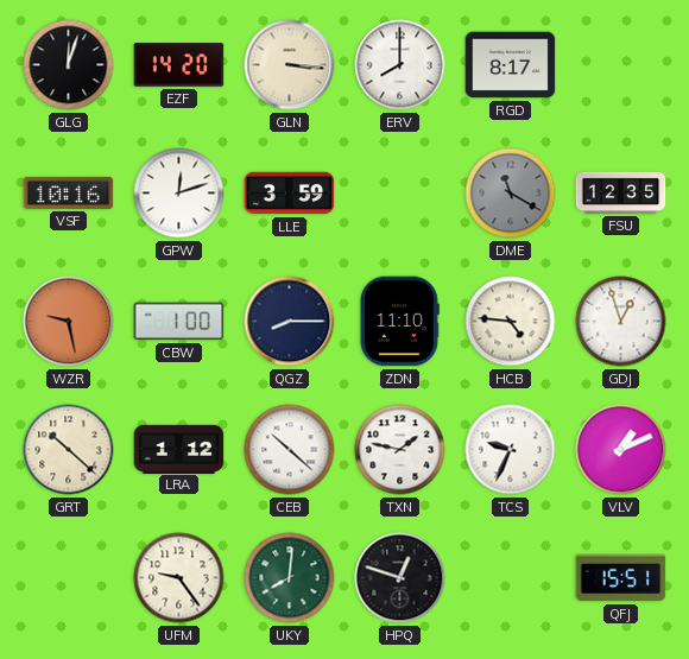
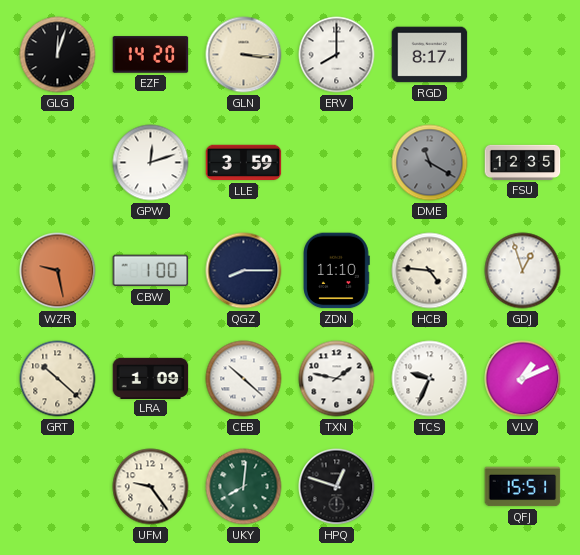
VSF: 10:16 -> none (69, 192)
LRA: 1:12 -> 1:09 (151, 378)
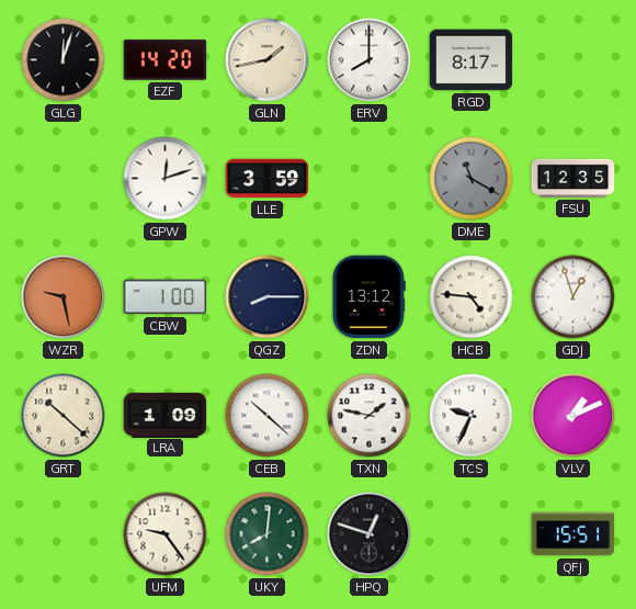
GLN: 3:16 -> 1:43 (268, 60)
ZDN: 11:10 -> 13:12 (368, 297)
